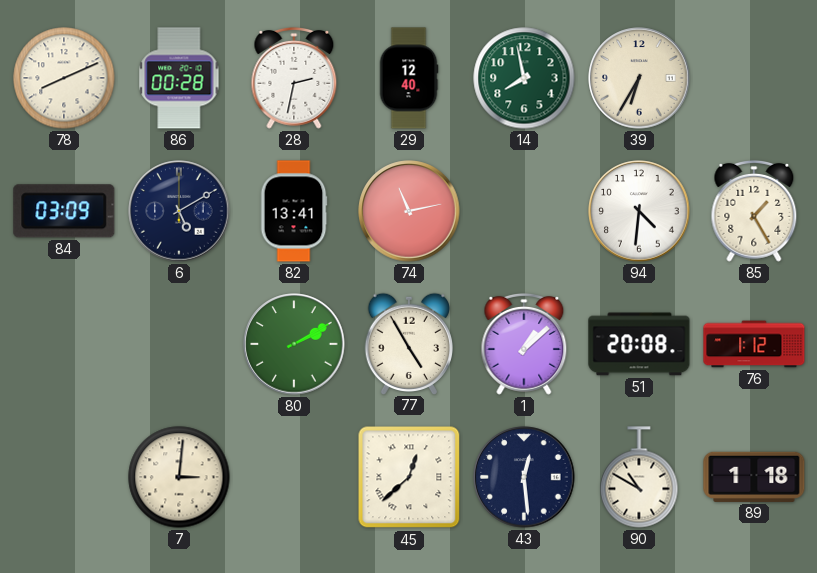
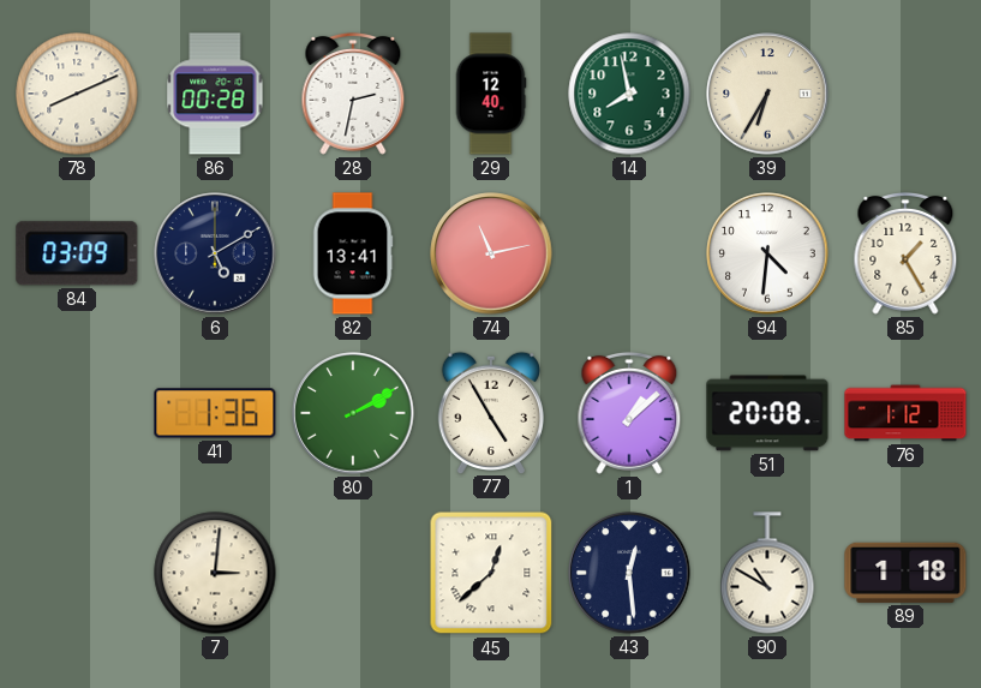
41: none -> 1:36 (215, 413)
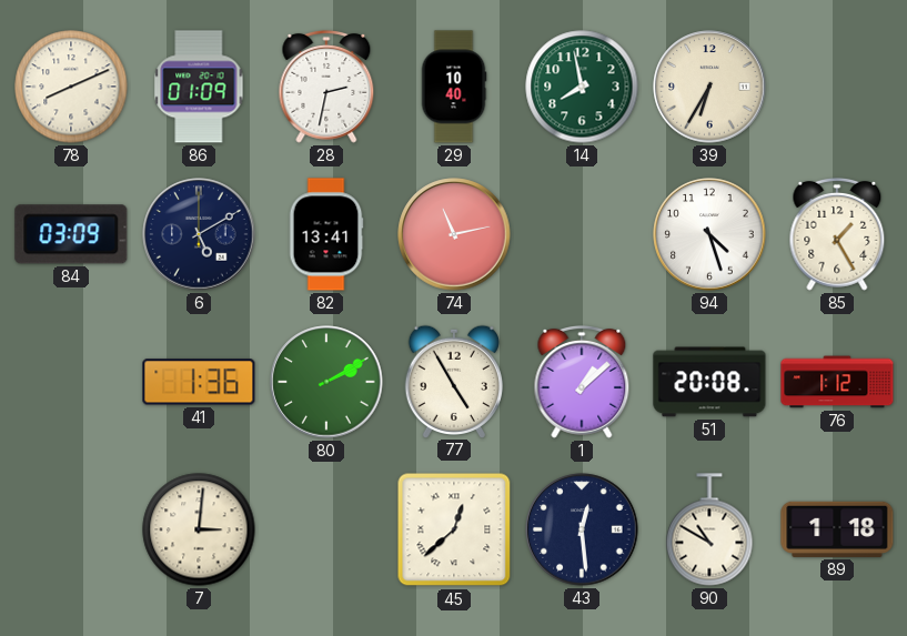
86: 00:28 -> 01:09 (199, 87)
29: 12:40 -> 10:40 (454, 87)
94: 4:31 -> 4:27 (709, 234)
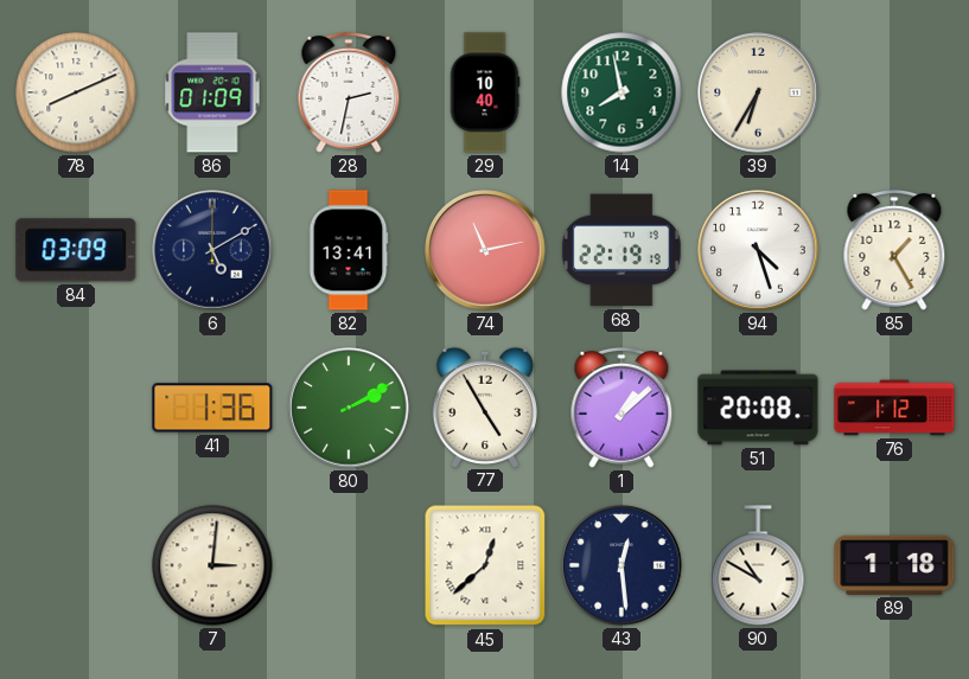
68: none -> 22:19 (621, 250)
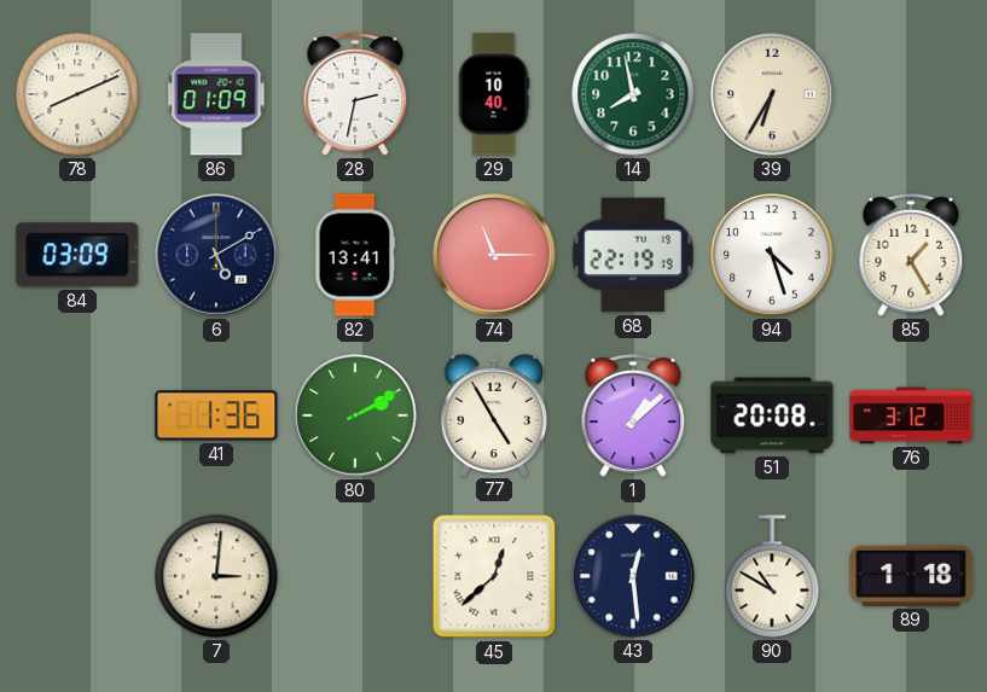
74: 11:13 -> 11:15 (494, 255)
76: 1:12 -> 3:12 (911, 415)
